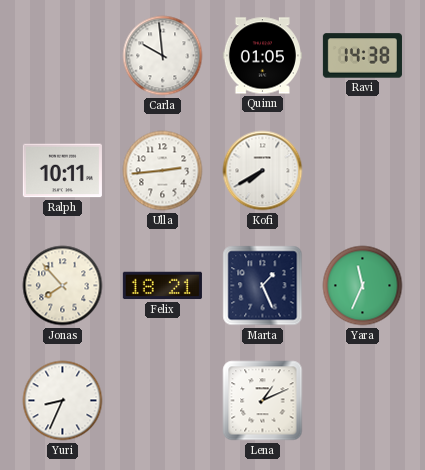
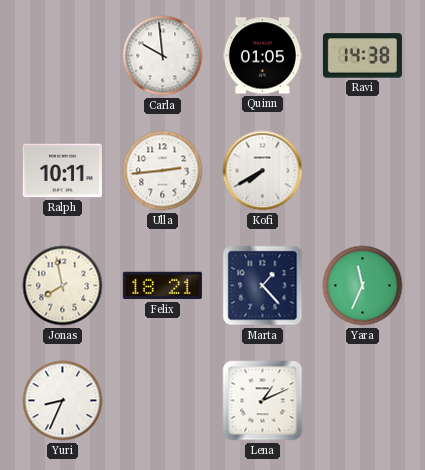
Jonas: 7:53 -> 7:58 (63, 286)
Marta: 1:26 -> 1:23 (263, 286)
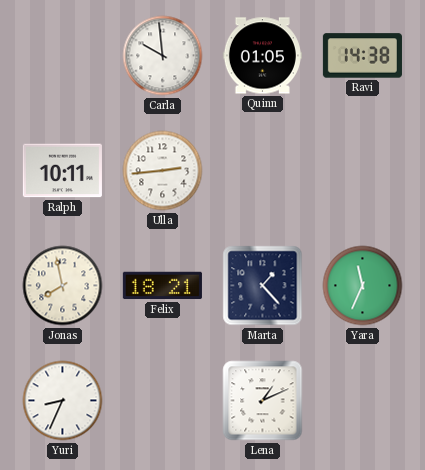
Kofi: 7:40 -> none (263, 171)
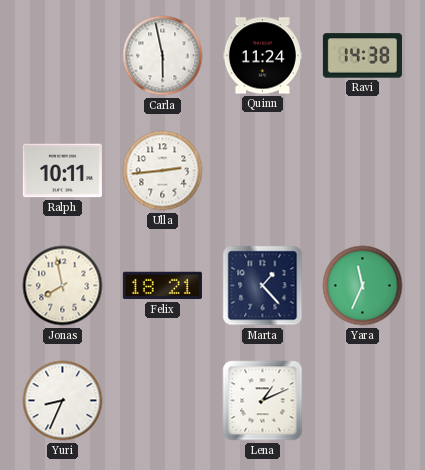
Carla: 9:59 -> 5:58 (163, 56)
Quinn: 01:05 -> 11:24 (262, 56)
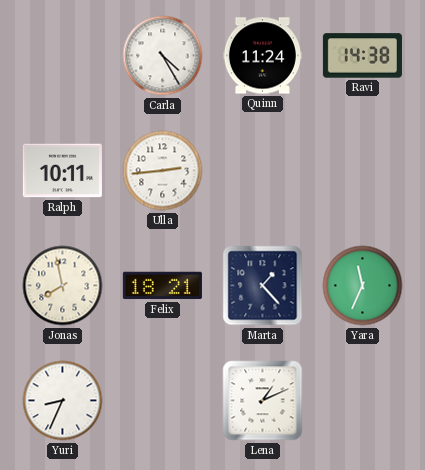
Carla: 5:58 -> 4:25 (163, 56)
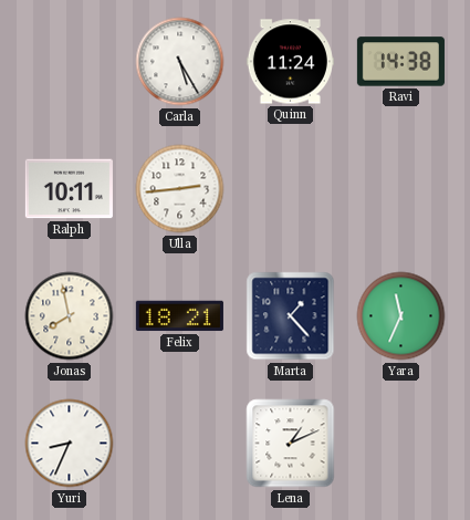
Carla: 4:25 -> 5:25 (180, 62)
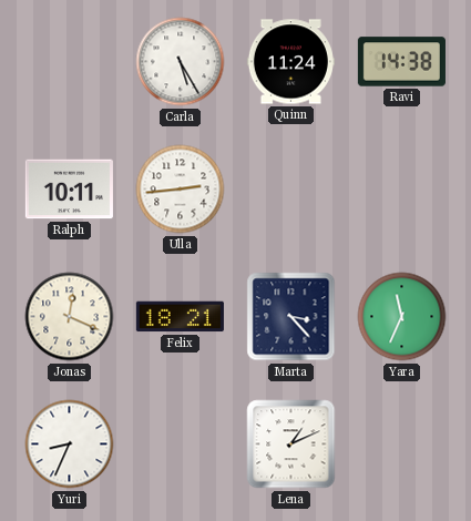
Jonas: 7:58 -> 12:19 (70, 317)
Marta: 1:23 -> 3:23 (291, 317)
